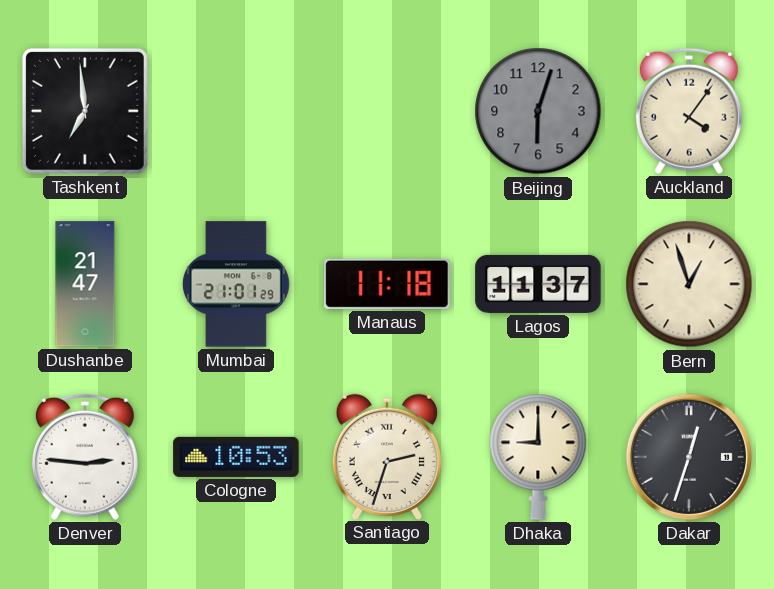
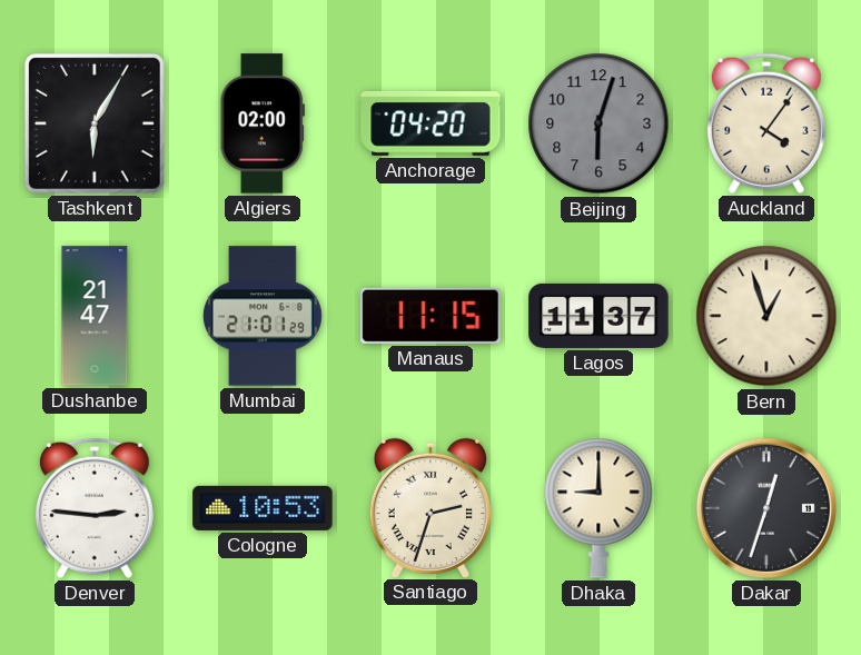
Tashkent: 6:59 -> 6:05 (95, 123)
Algiers: none -> 02:00 (263, 123)
Anchorage: none -> 04:20 (430, 125)
Manaus: 11:18 -> 11:15 (430, 316)
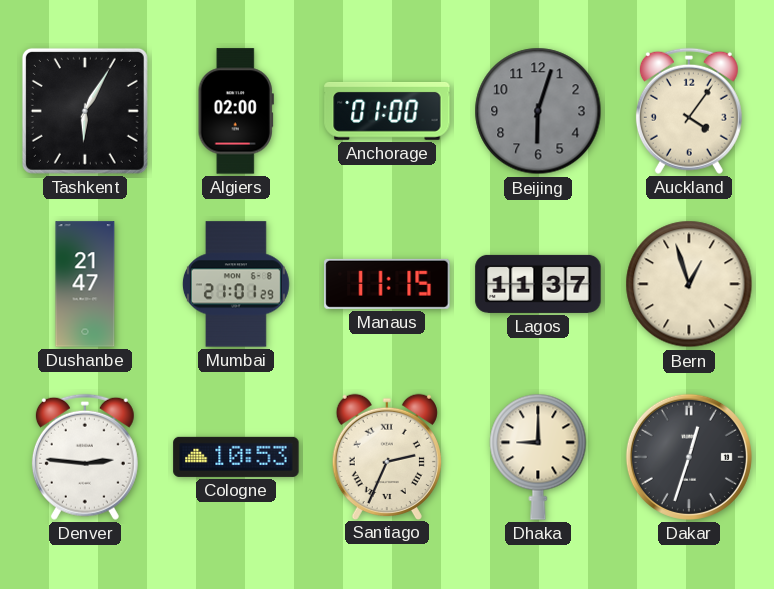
Anchorage: 04:20 -> 01:00 (387, 112)
Santiago: 2:33 -> 2:34 (387, 456)
